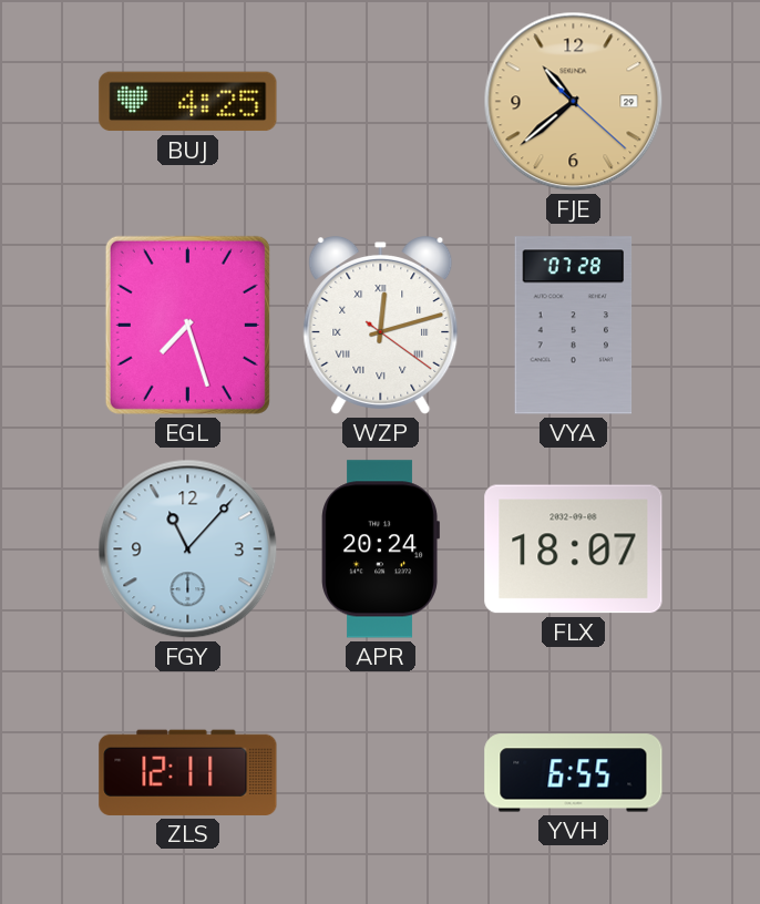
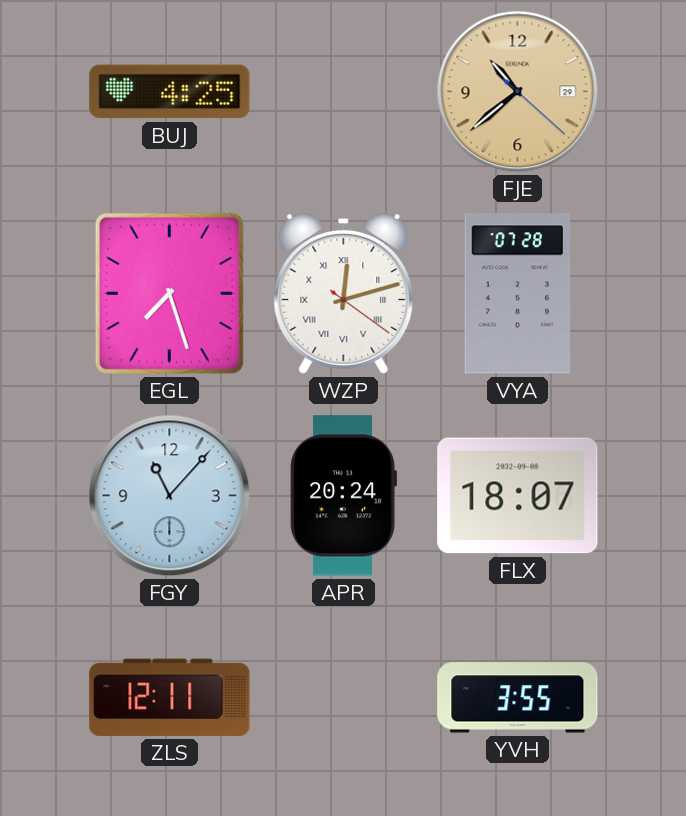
YVH: 6:55 -> 3:55 (518, 698)
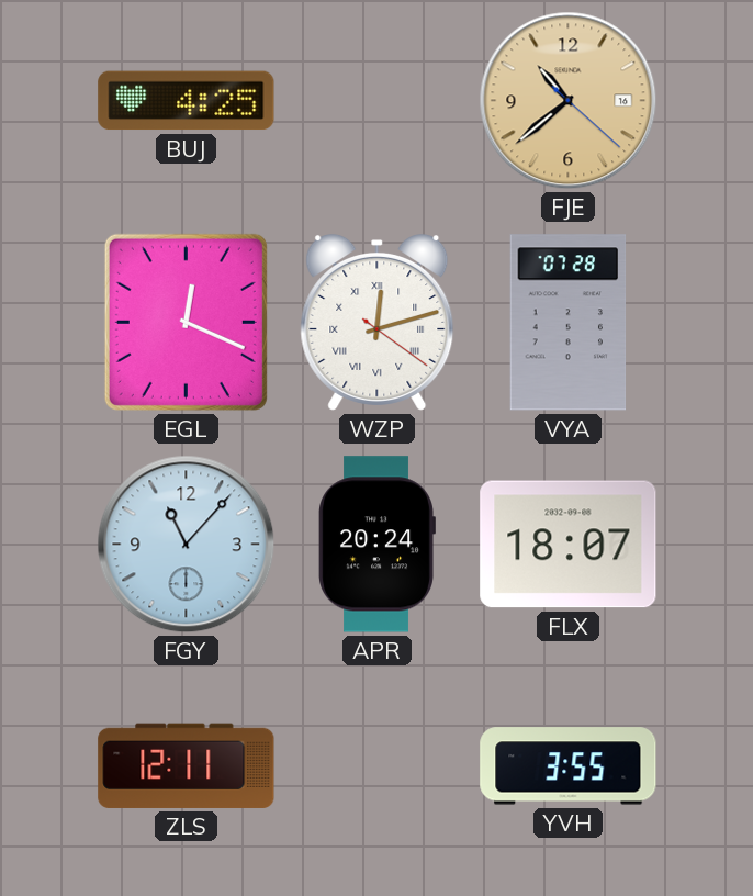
FJE date: 29 -> 16 (569, 101)
EGL: 7:27 -> 12:19 (186, 322)
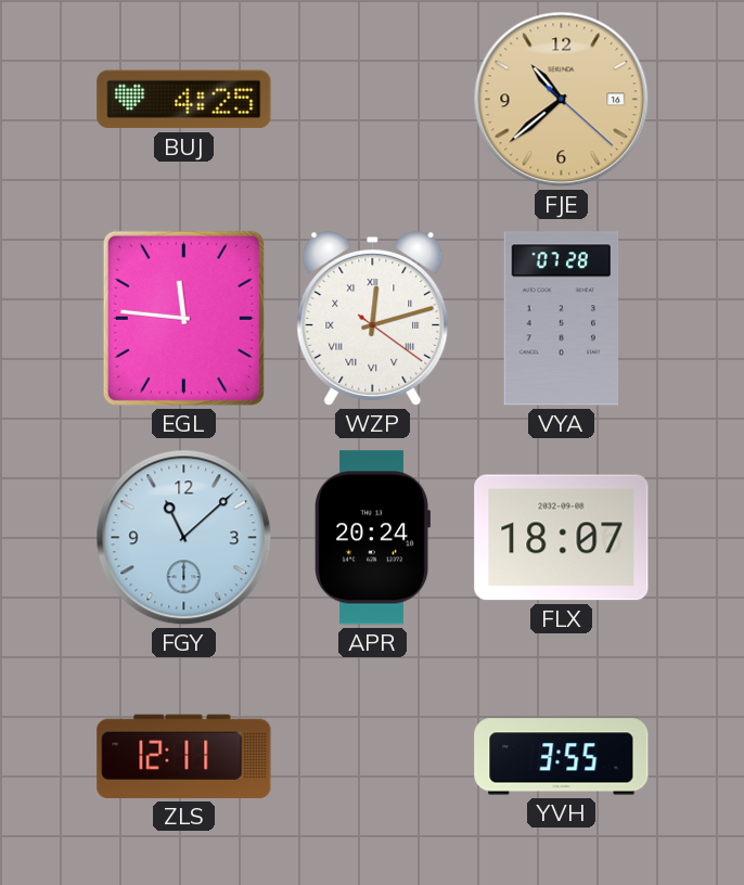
EGL: 12:19 -> 11:46 (183, 318)
FGY: 11:07 -> 11:08 (184, 538)
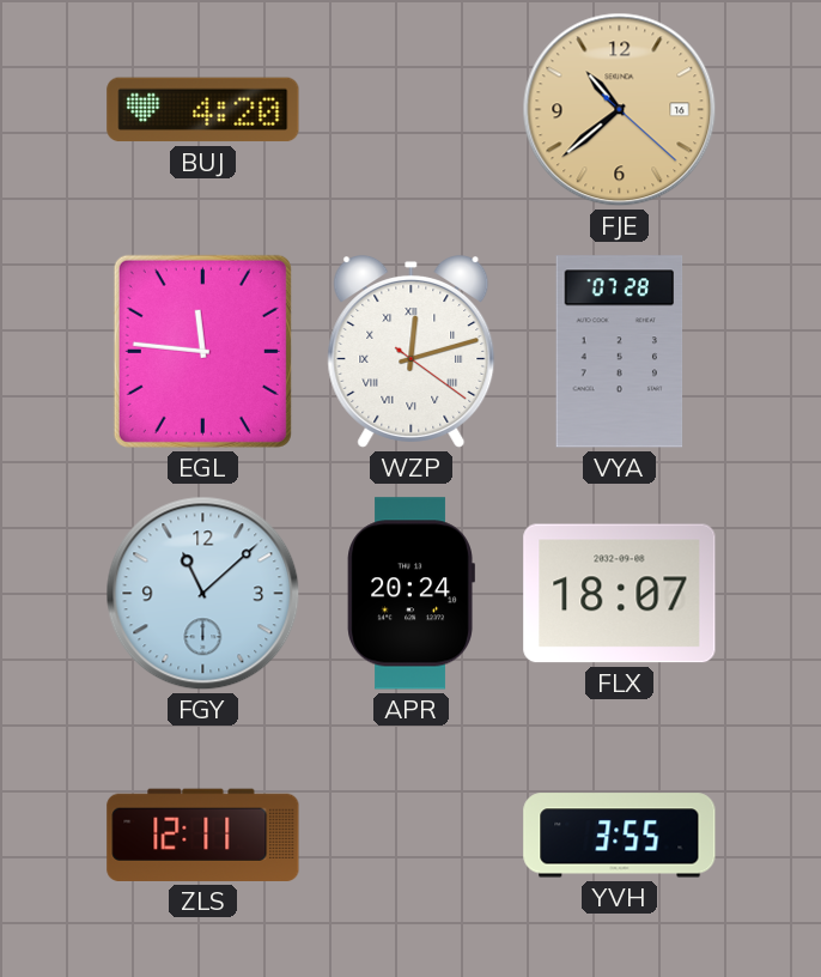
BUJ: 4:25 -> 4:20 (203, 110)
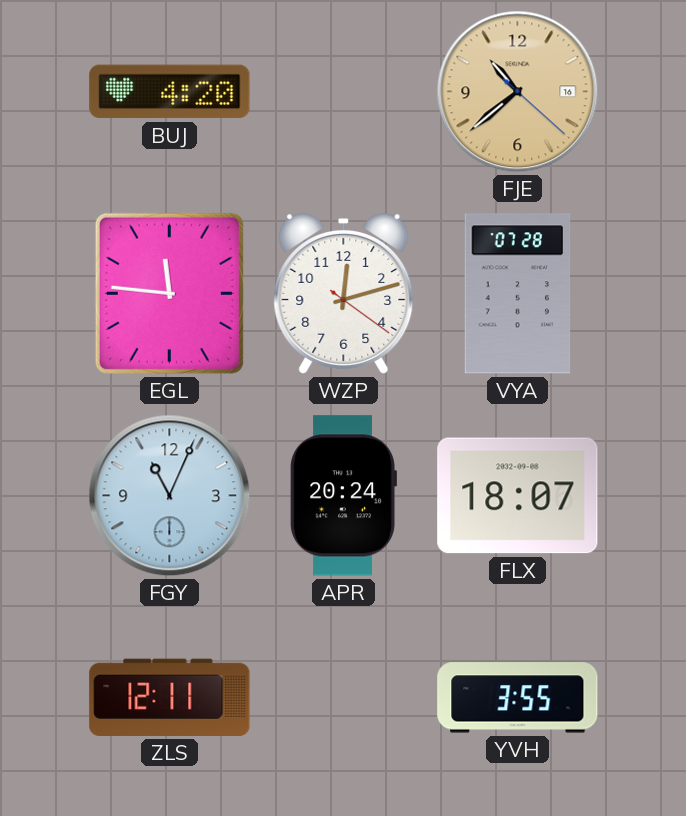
WZP numerals: Roman -> Arabic (344, 294)
FGY: 11:08 -> 11:04 (170, 496)
